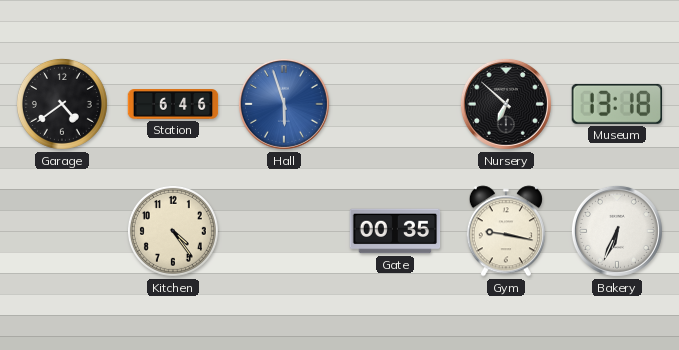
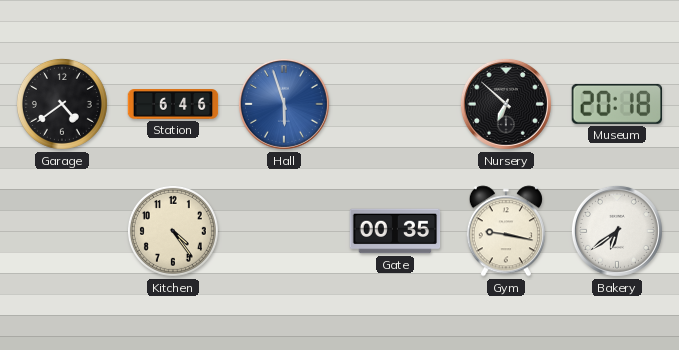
Museum: 13:18 -> 20:18 (616, 104)
Bakery: 6:34 -> 6:39 (617, 231)
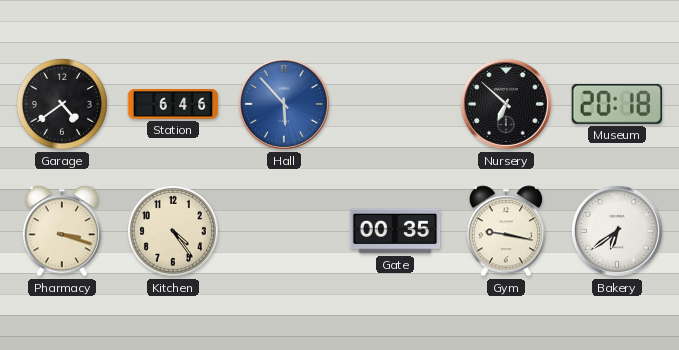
Hall: 5:57 -> 5:53 (284, 104)
Pharmacy: none -> 3:18 (62, 231)
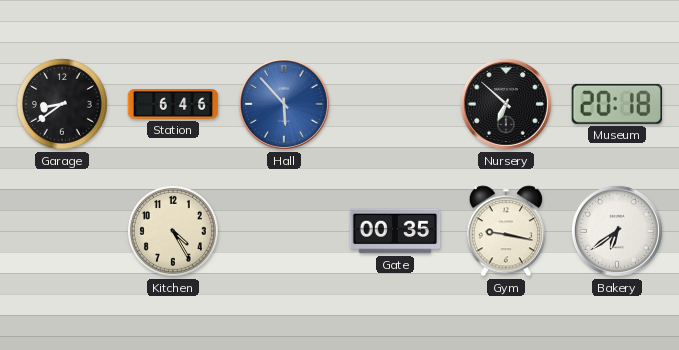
Garage: 4:39 -> 8:39 (62, 104)
Pharmacy: 3:18 -> none (62, 231)
Kitchen: 4:24 -> 4:25 (173, 231)
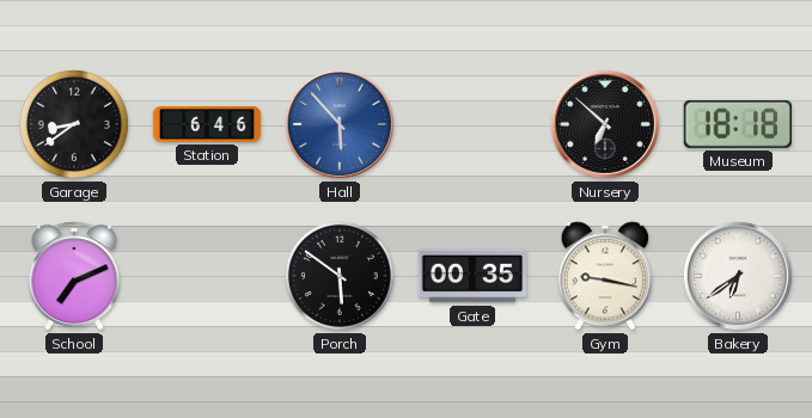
Museum: 20:18 -> 18:18 (737, 124)
School: none -> 7:11 (74, 276)
Kitchen: 4:25 -> none (173, 231)
Porch: none -> 5:51 (340, 276)
